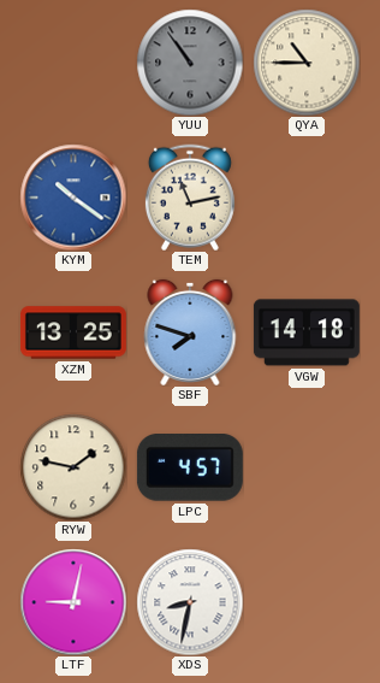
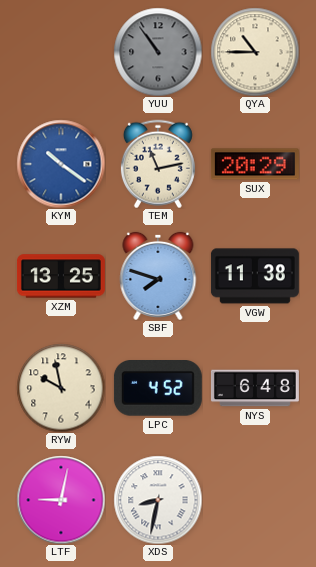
SUX: none -> 20:29 (255, 164)
VGW: 14:18 -> 11:38 (255, 276)
RYW: 1:47 -> 9:58 (61, 388)
LPC: 4:57 -> 4:52 (158, 388)
NYS: none -> 6:48 (255, 388)
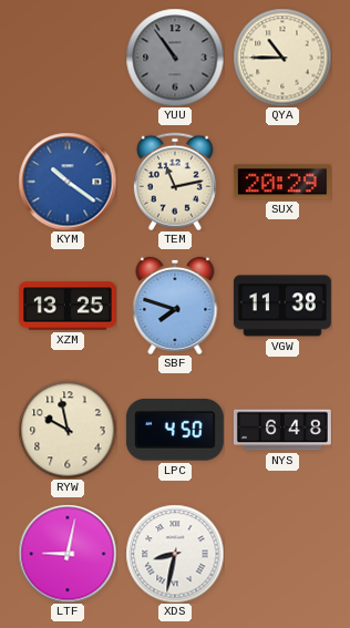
LPC: 4:52 -> 4:50 (175, 430)
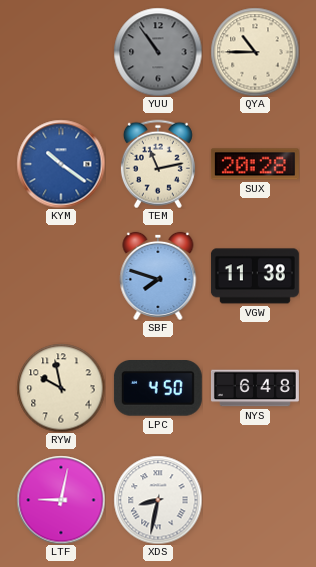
SUX: 20:29 -> 20:28 (255, 164)
XZM: 13:25 -> none (68, 306)
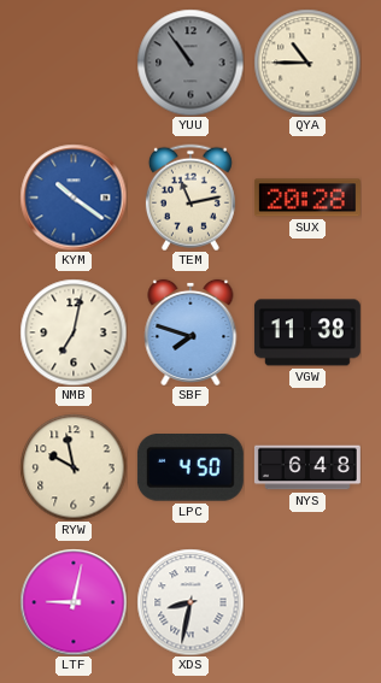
NMB: none -> 7:02 (74, 332)
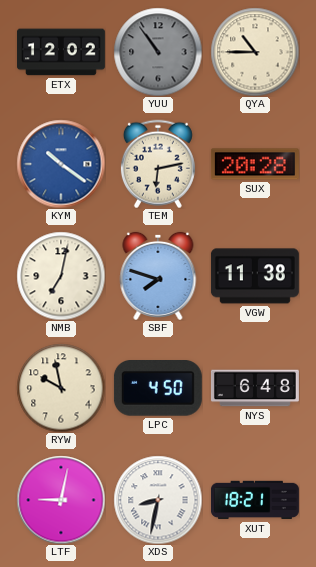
ETX: none -> 12:02 (61, 52)
TEM: 11:13 -> 6:13 (158, 164)
XUT: none -> 18:21 (255, 500)
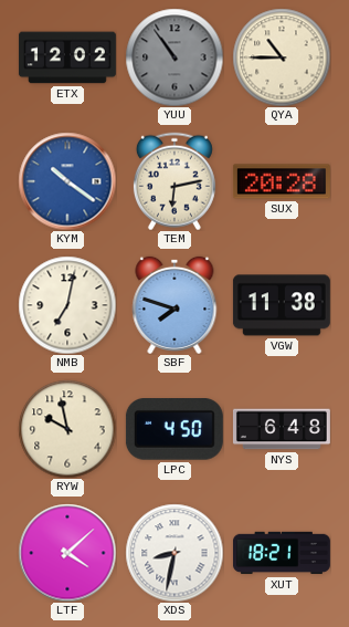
LTF: 9:02 -> 4:08 (67, 553)
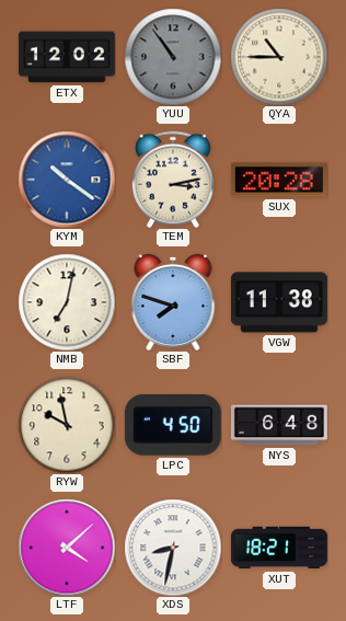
TEM: 6:13 -> 3:13 (173, 180)
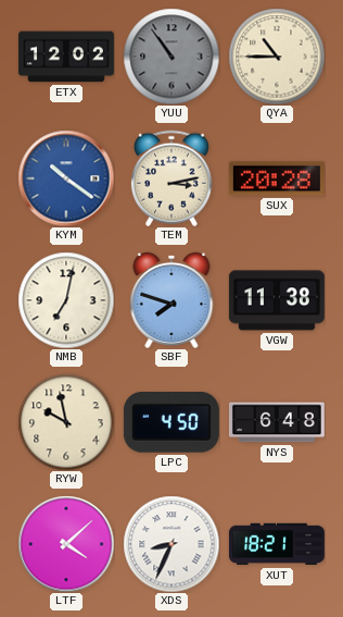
XDS: 8:32 -> 8:34 (171, 544)
